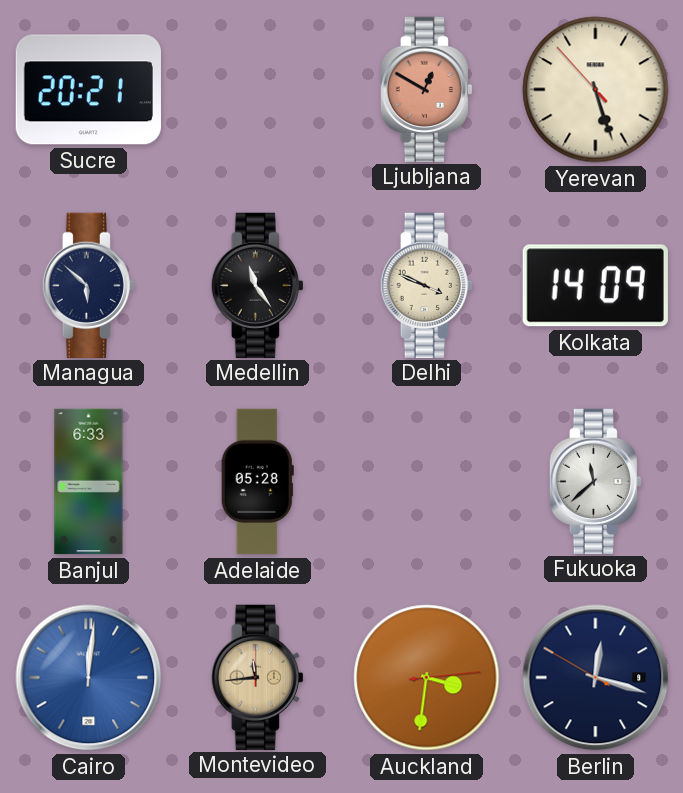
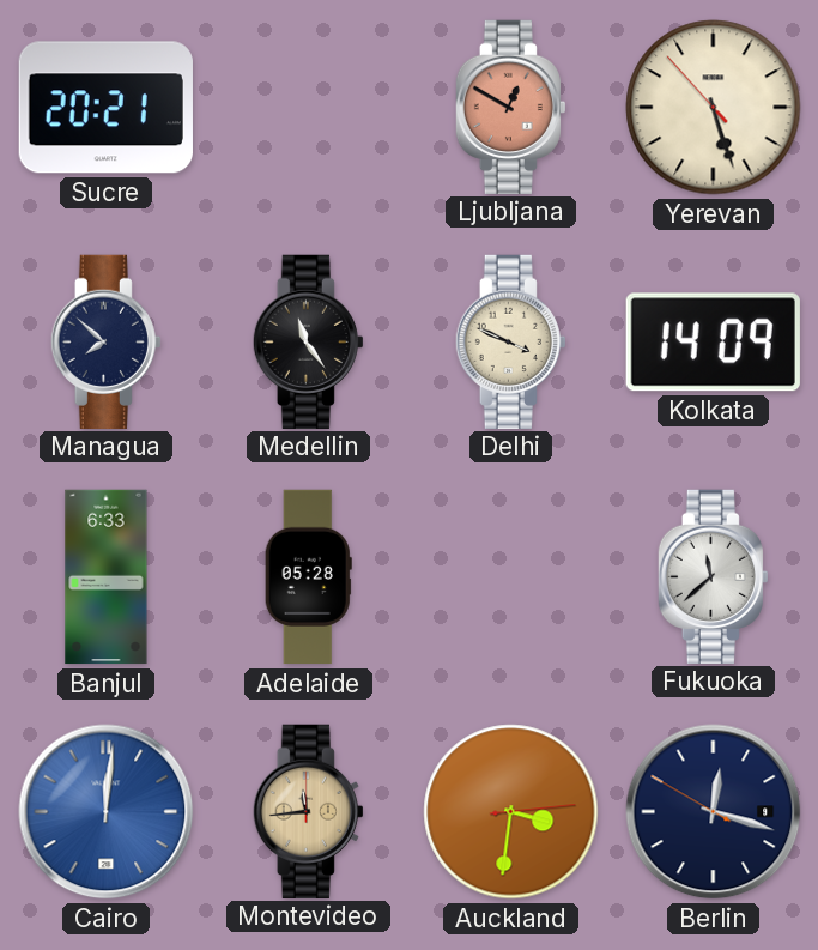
Managua: 5:52 -> 7:52 (105, 341)
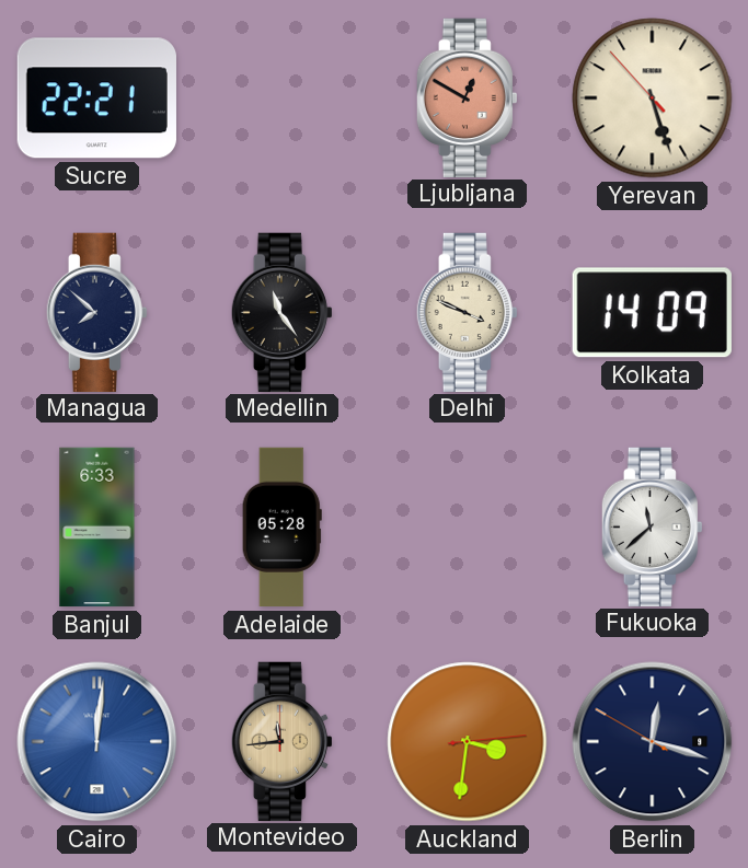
Sucre: 20:21 -> 22:21 (96, 99)
